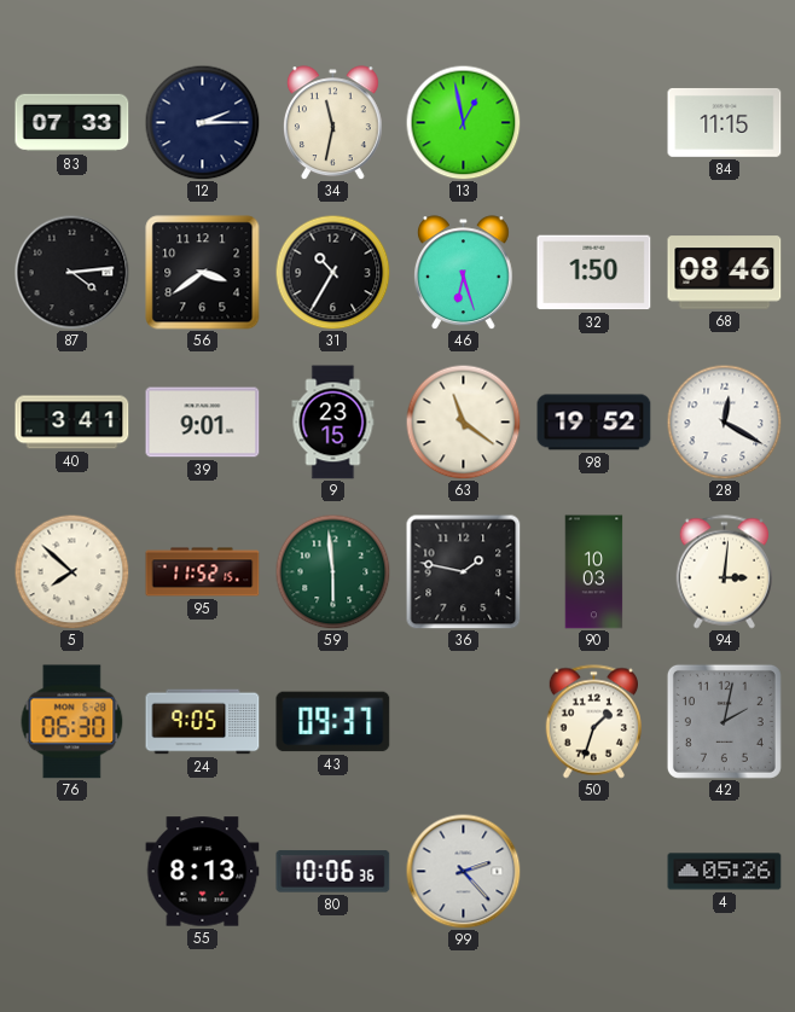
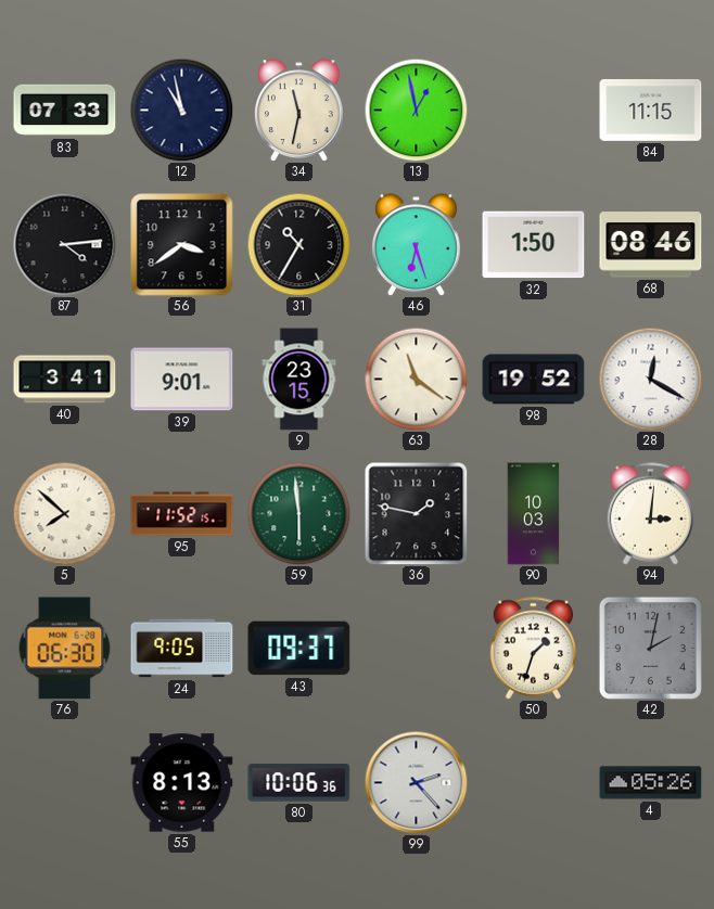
12: 2:15 -> 10:58 (181, 110)
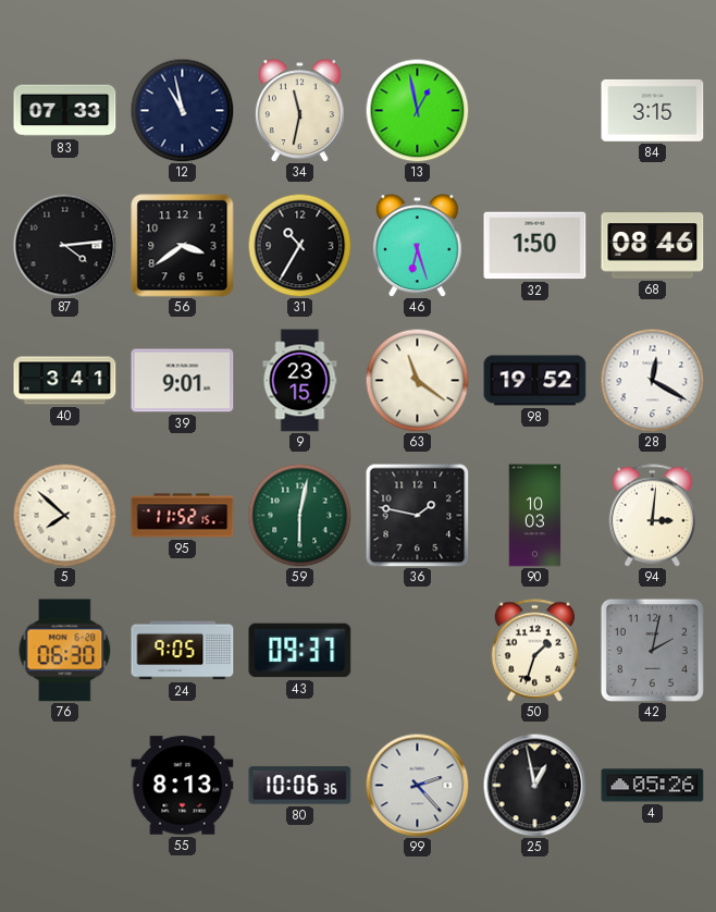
84: 11:15 -> 3:15 (653, 110)
59: 5:59 -> 6:02 (299, 515)
25: none -> 12:58 (534, 785)
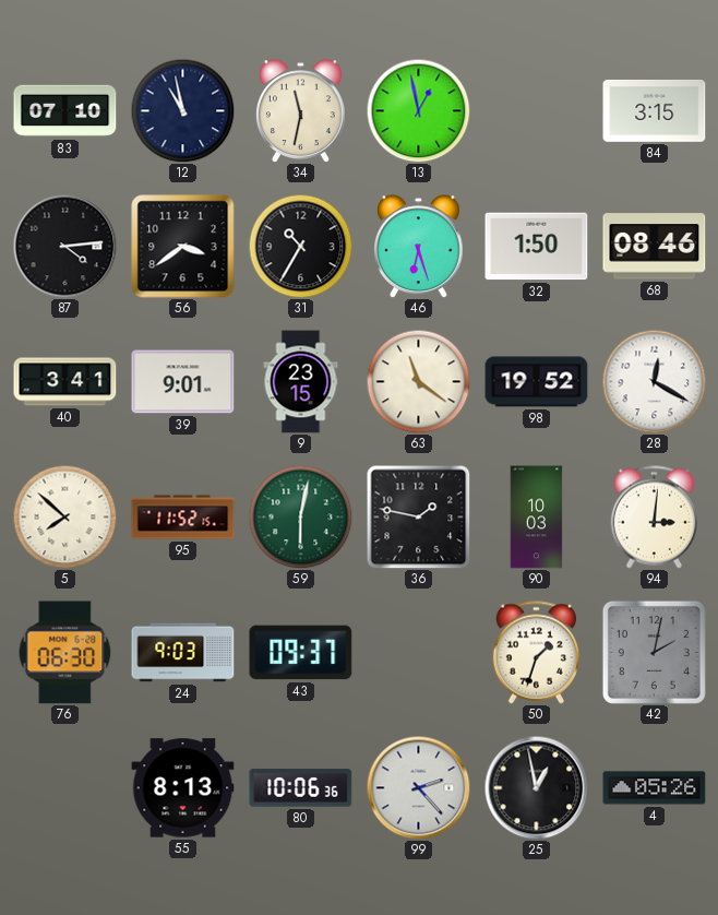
83: 07:33 -> 07:10 (65, 111)
24: 9:05 -> 9:03 (183, 653)
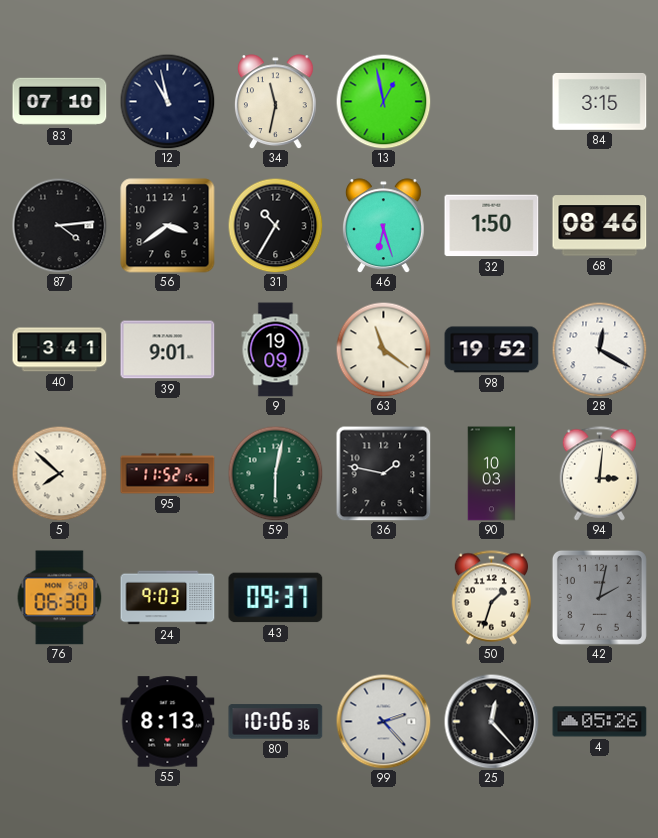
9: 23:15 -> 19:09 (276, 350)
25: 12:58 -> 12:23 (491, 721)
